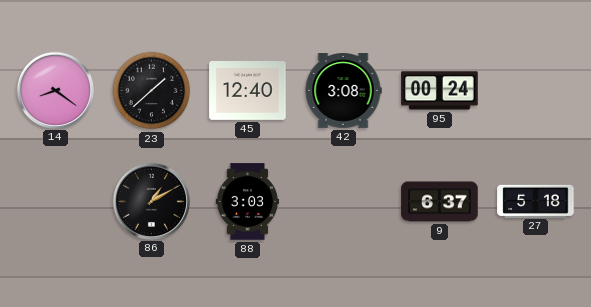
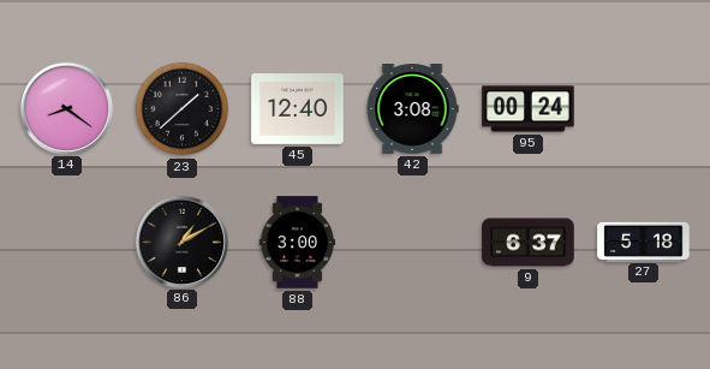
88: 3:03 -> 3:00 (298, 243)
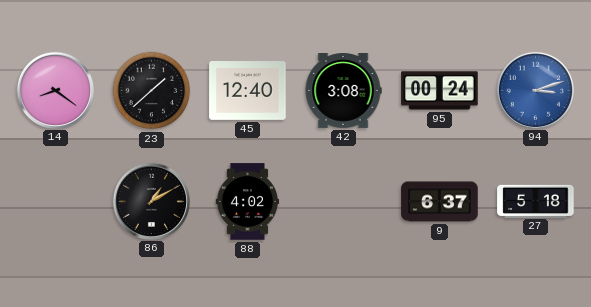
94: none -> 3:12 (535, 90)
88: 3:00 -> 4:02 (248, 202)
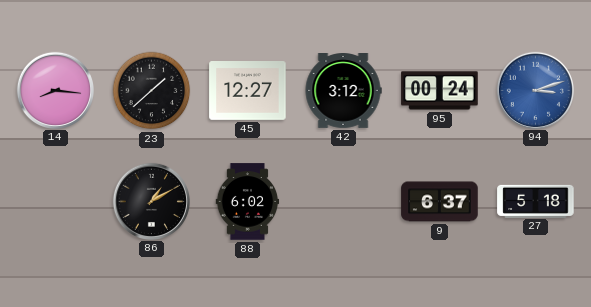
14: 8:21 -> 8:16 (55, 90)
45: 12:40 -> 12:27 (248, 91)
42: 3:08 -> 3:12 (343, 91)
88: 4:02 -> 6:02 (248, 202)
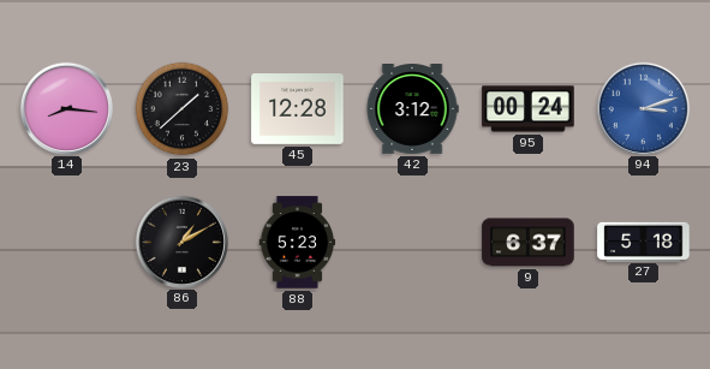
45: 12:27 -> 12:28 (298, 109)
88: 6:02 -> 5:23 (298, 243)
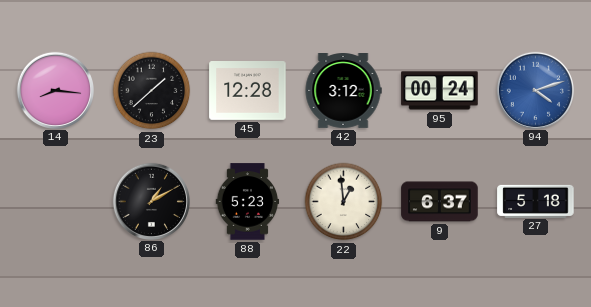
94: 3:12 -> 4:12 (535, 90)
22: none -> 12:59 (344, 202)
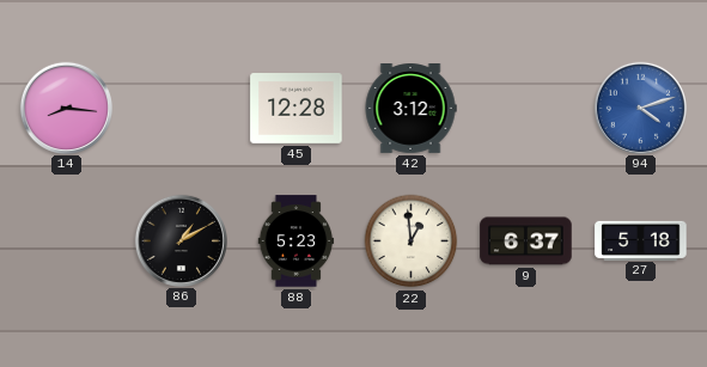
23: 1:38 -> none (152, 91)
95: 00:24 -> none (440, 91)
